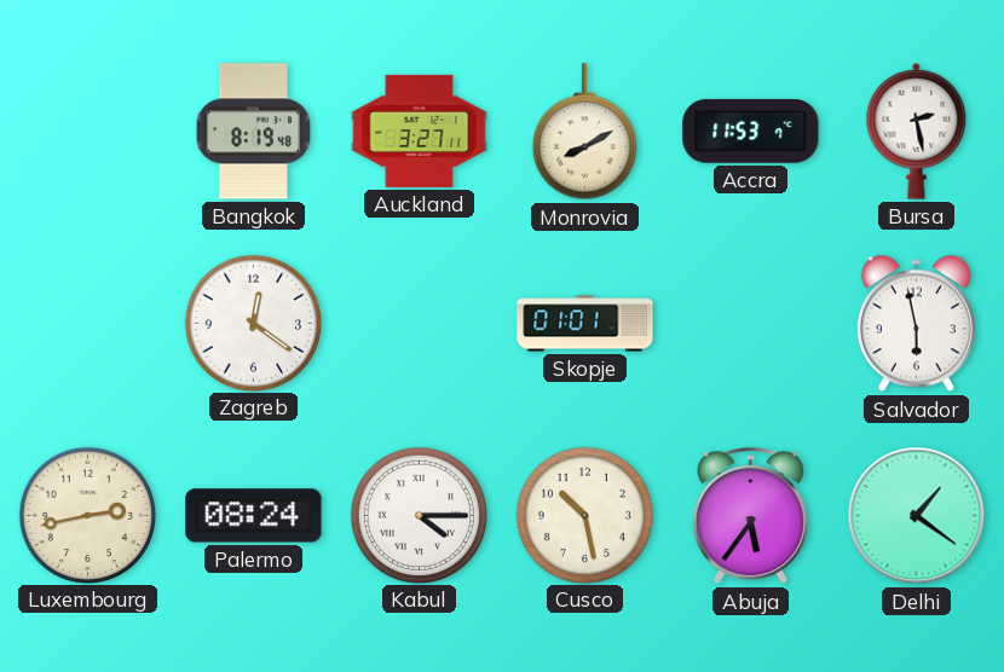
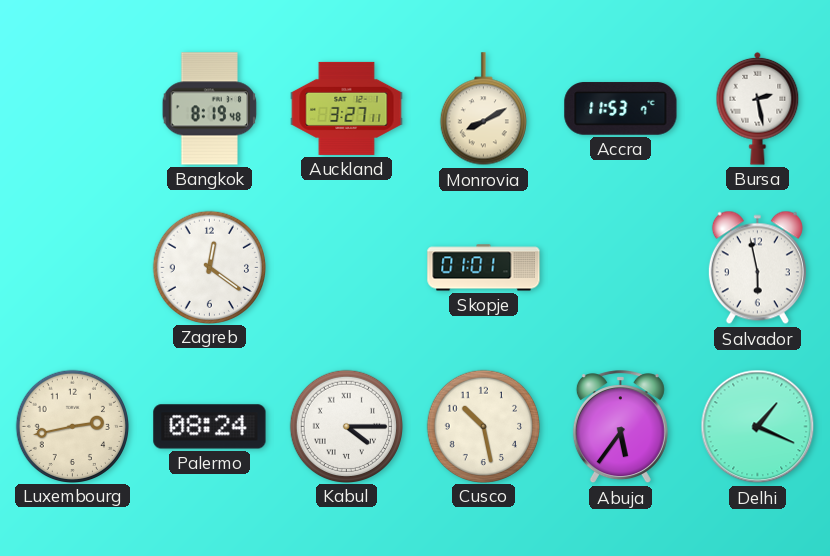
Delhi: 1:21 -> 1:19 (758, 427)
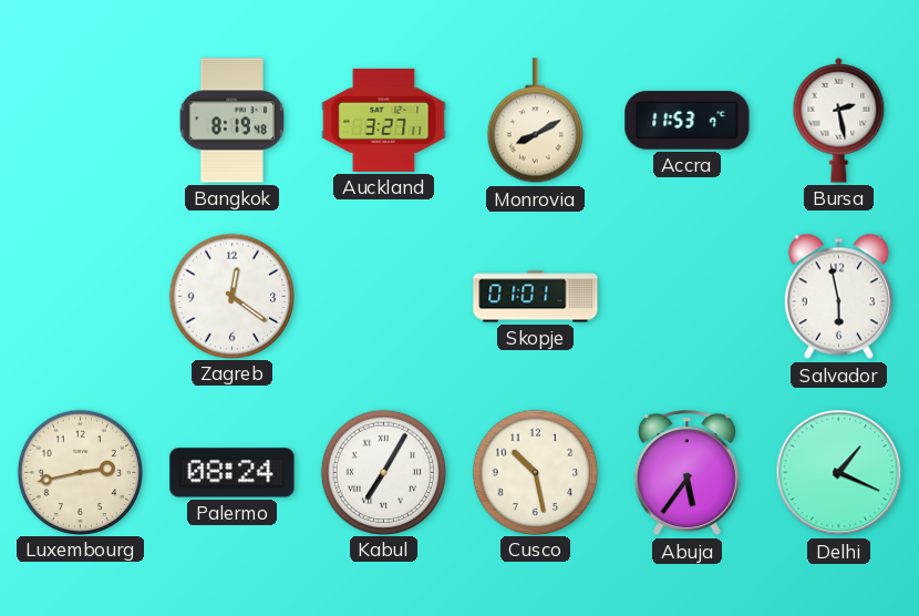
Kabul: 4:15 -> 7:05 (383, 472)
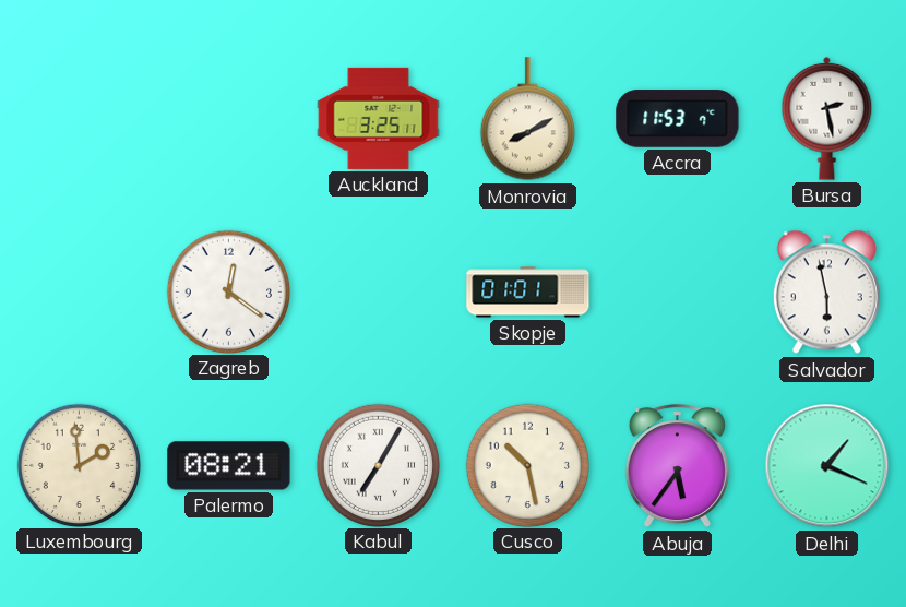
Bangkok: 8:19 -> none (233, 121)
Auckland: 3:27 -> 3:25 (379, 118)
Luxembourg: 2:43 -> 1:59 (79, 465)
Palermo: 08:24 -> 08:21 (229, 466)
